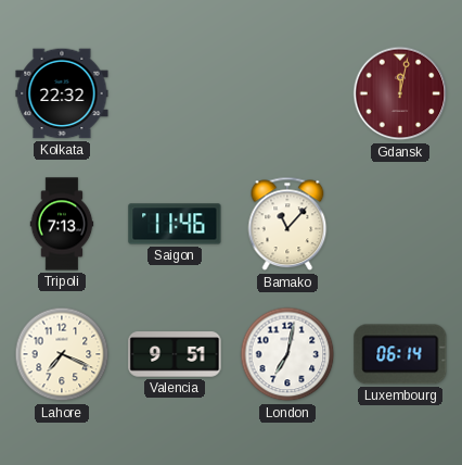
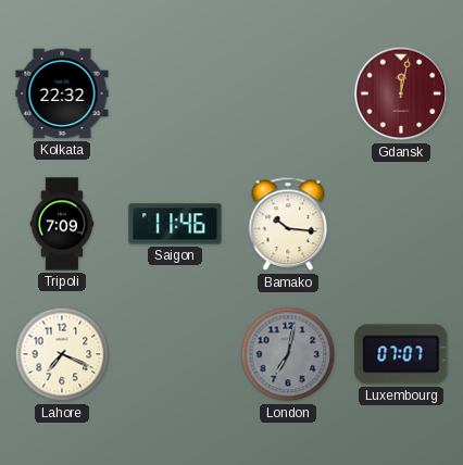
Tripoli: 7:13 -> 7:09 (62, 224)
Bamako: 11:07 -> 10:16 (288, 224)
Valencia: 9:51 -> none (175, 354)
London dial: white -> grey (288, 354)
Luxembourg: 06:14 -> 07:07 (401, 354)
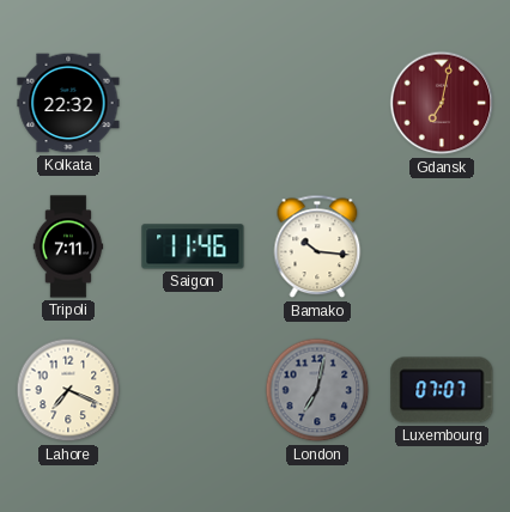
Gdansk: 12:02 -> 7:02 (442, 103)
Tripoli: 7:09 -> 7:11 (68, 246)
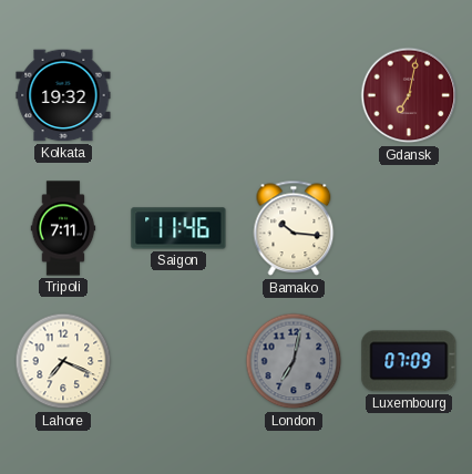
Kolkata: 22:32 -> 19:32 (63, 95)
Luxembourg: 07:07 -> 07:09 (409, 361)
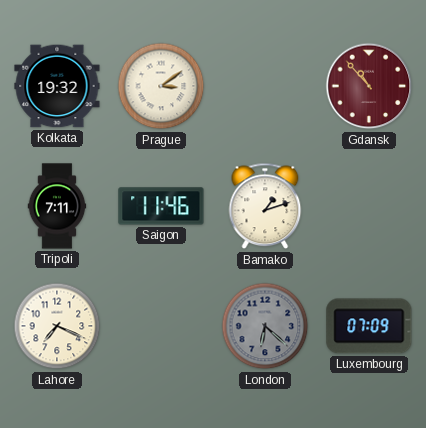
Prague: none -> 3:09 (161, 86)
Gdansk: 7:02 -> 10:53 (369, 86)
Bamako: 10:16 -> 1:12 (265, 206)
London: 7:02 -> 6:22 (265, 326)
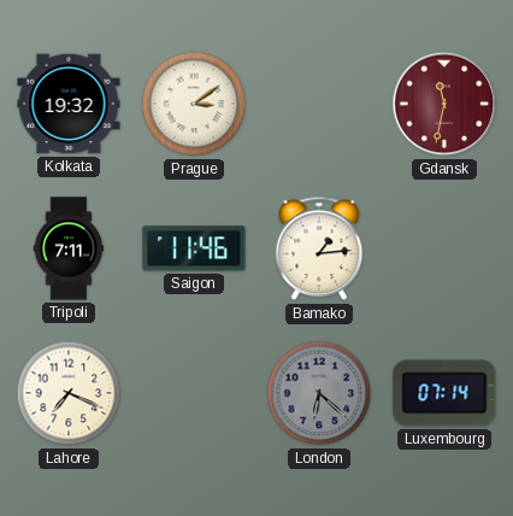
Gdansk: 10:53 -> 11:32 (444, 104)
Bamako: 1:12 -> 1:14 (319, 248)
Luxembourg: 07:09 -> 07:14 (444, 393)
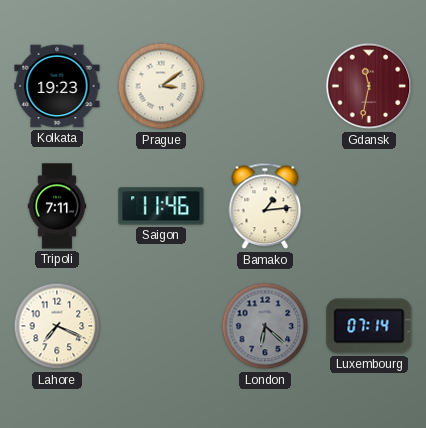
Kolkata: 19:32 -> 19:23 (57, 86)
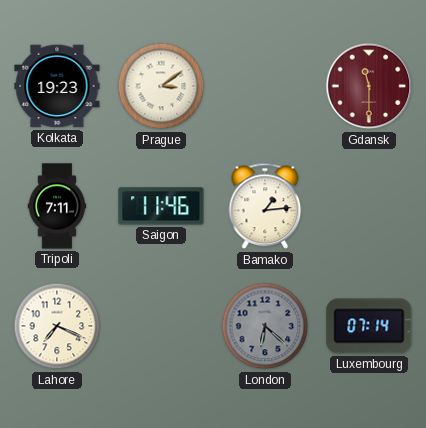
Gdansk: 11:32 -> 11:30 (369, 86)
